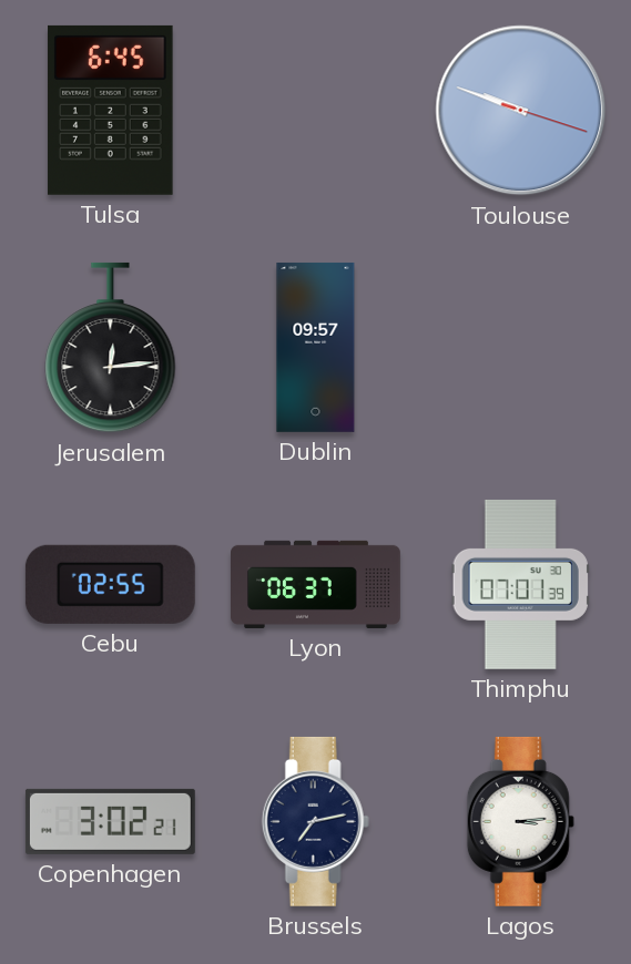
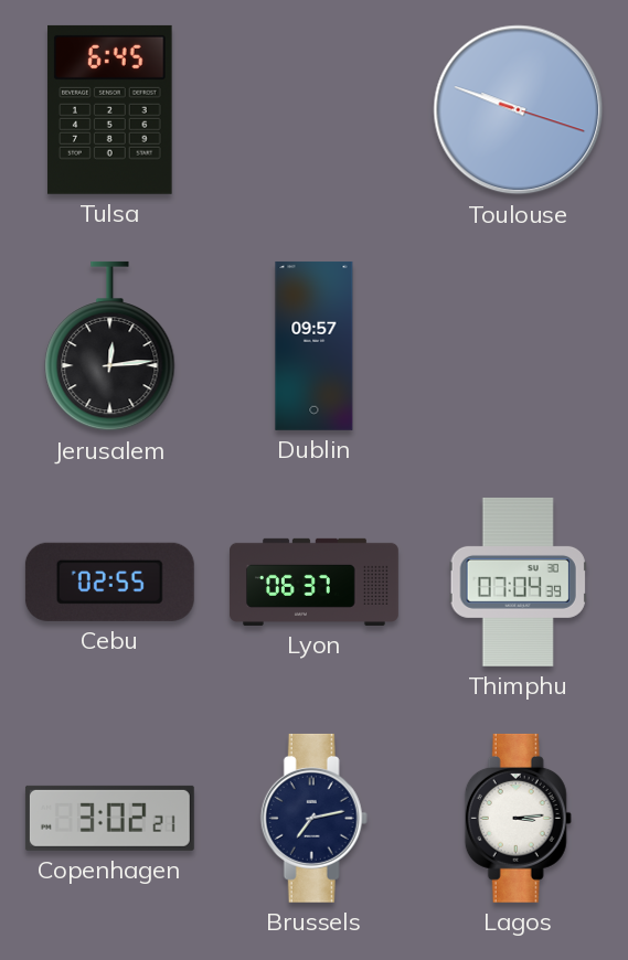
Thimphu: 07:01 -> 07:04 (518, 582)
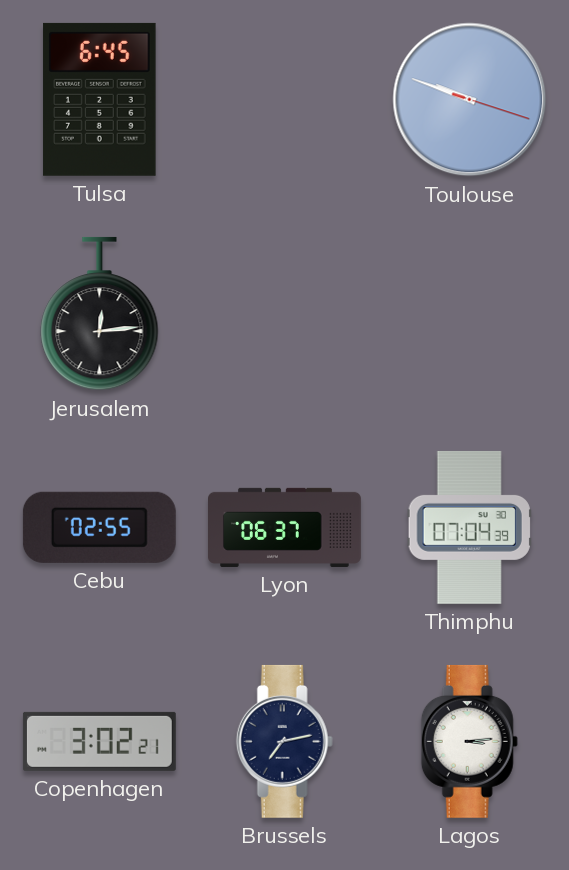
Dublin: 09:57 -> none (315, 345)
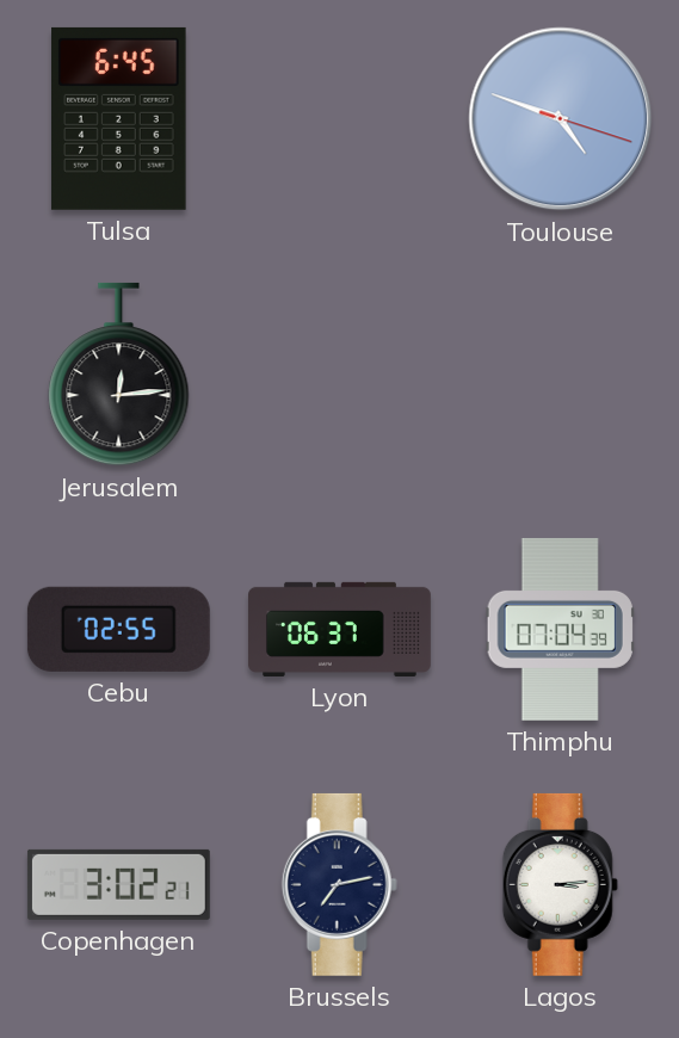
Toulouse: 9:48 -> 4:48 (561, 119)
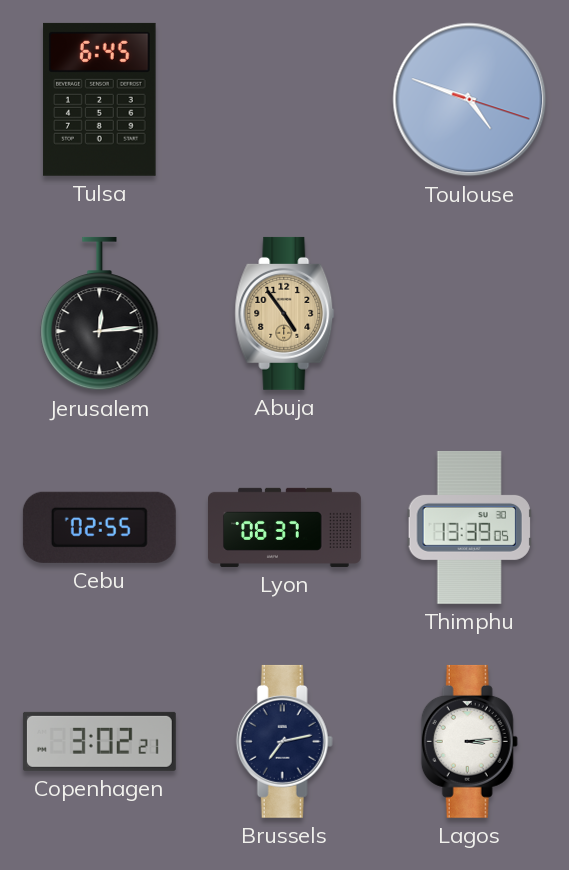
Abuja: none -> 4:54 (285, 313)
Thimphu: 07:04 -> 13:39 (469, 527)
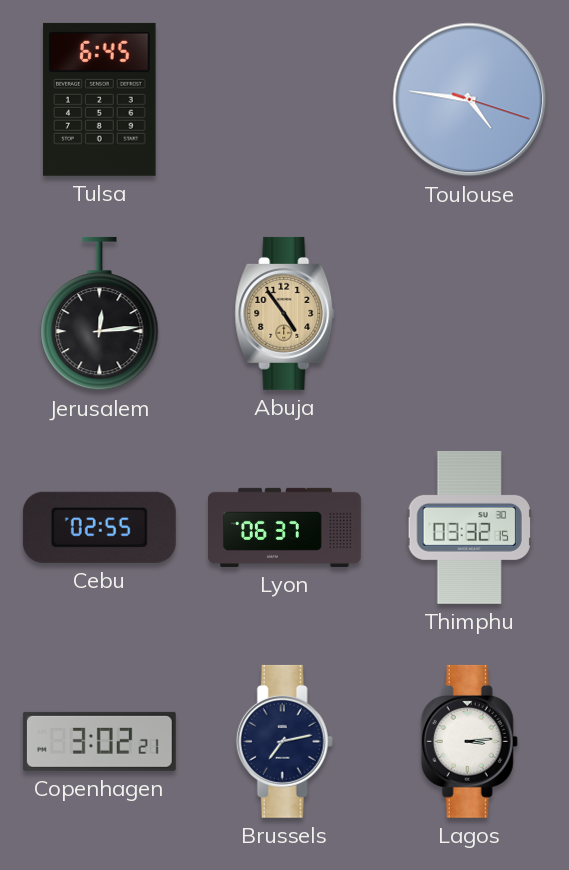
Toulouse: 4:48 -> 4:46 (470, 100)
Thimphu: 13:39 -> 03:32 (469, 527)
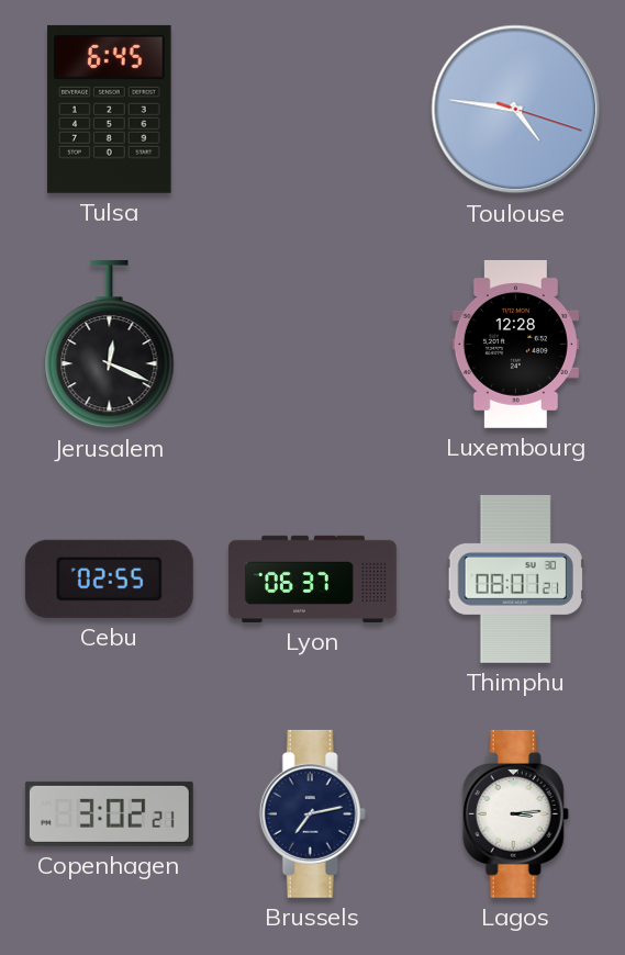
Jerusalem: 12:14 -> 12:19 (110, 345)
Abuja: 4:54 -> none (285, 313)
Luxembourg: none -> 12:28 (515, 344)
Thimphu: 03:32 -> 08:01 (515, 578)
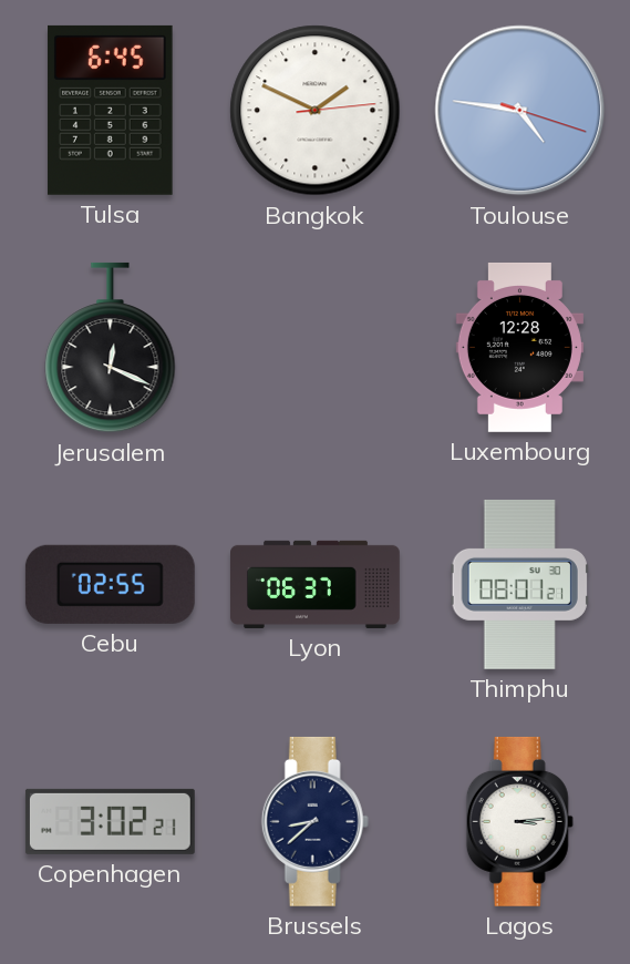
Bangkok: none -> 1:49 (316, 111)
Brussels: 7:13 -> 8:38 (314, 821)
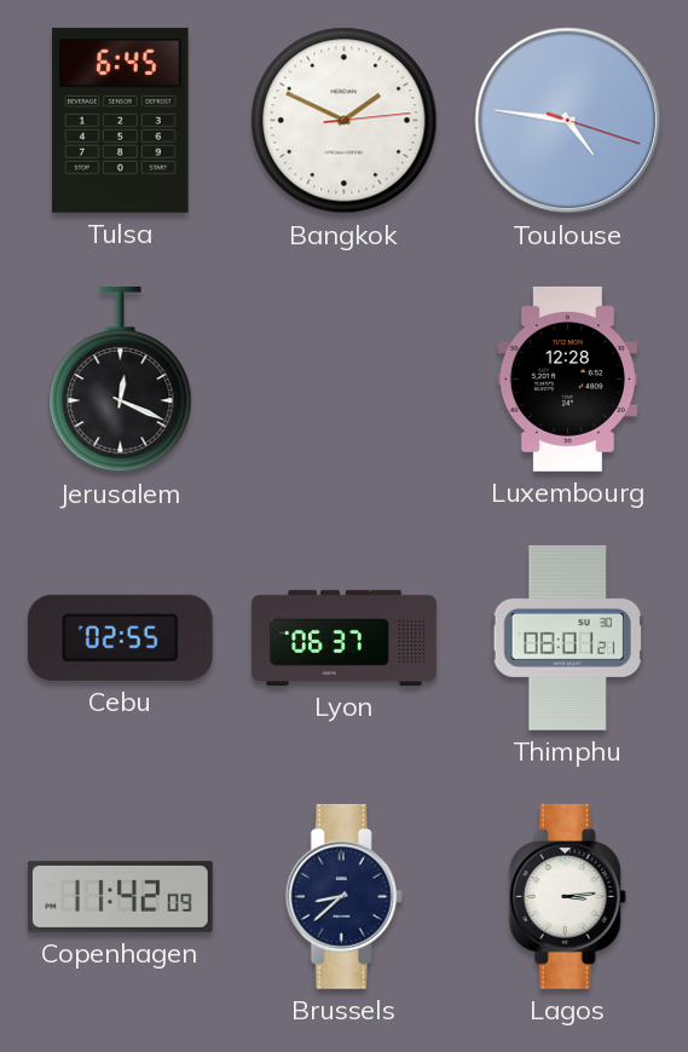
Copenhagen: 3:02 -> 11:42 (120, 896)
